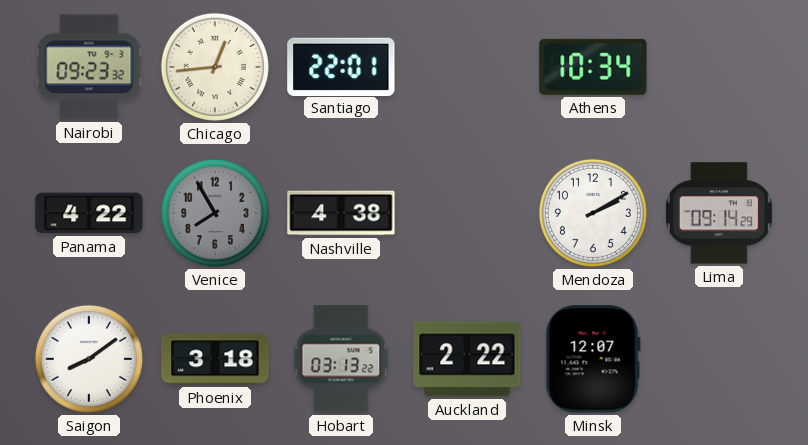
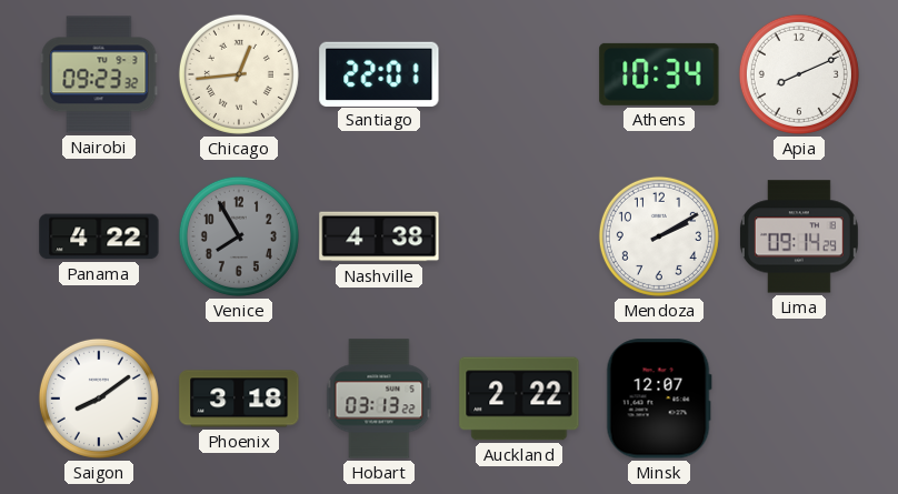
Apia: none -> 8:11 (799, 74)
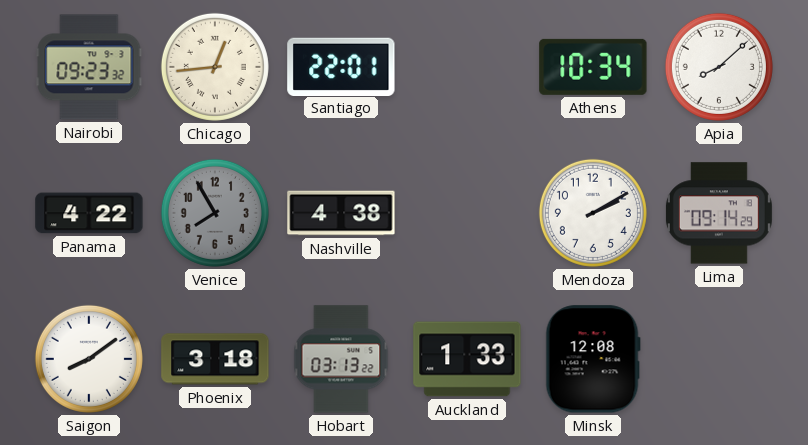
Apia: 8:11 -> 8:08 (719, 67)
Auckland: 2:22 -> 1:33 (467, 359)
Minsk: 12:07 -> 12:08 (593, 359)
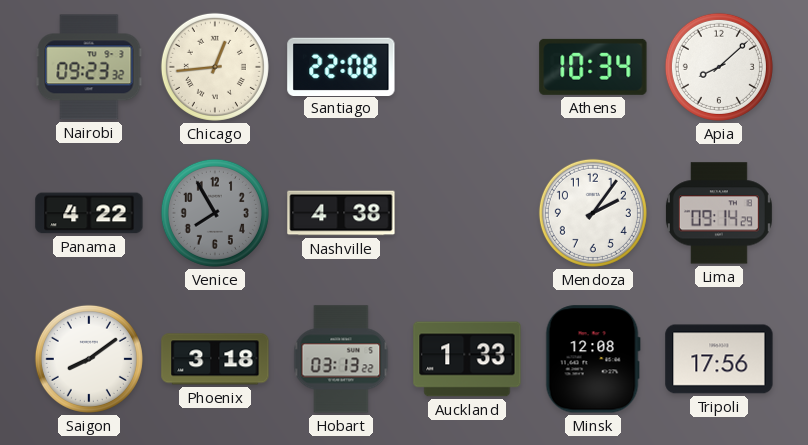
Santiago: 22:01 -> 22:08 (341, 66)
Mendoza: 2:10 -> 2:06 (593, 213)
Tripoli: none -> 17:56 (719, 359)
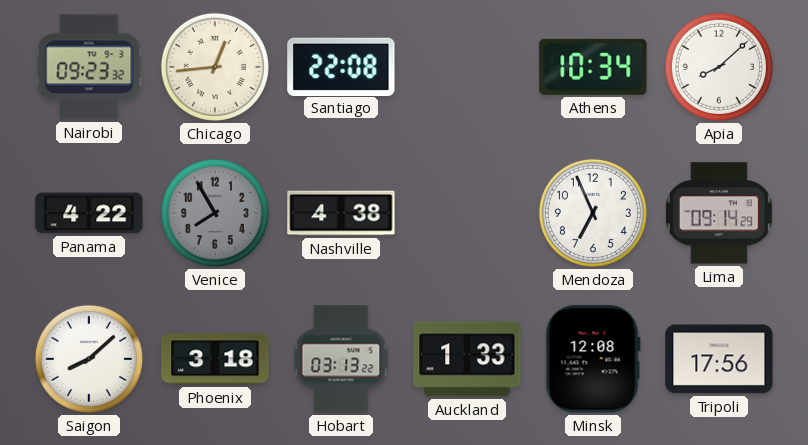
Mendoza: 2:06 -> 6:56 (593, 213)
Saigon: 8:09 -> 8:08 (89, 359)
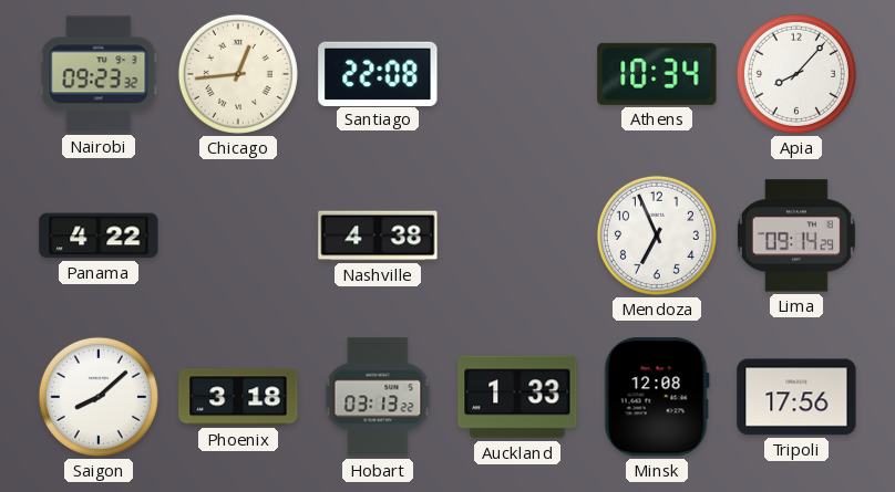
Apia: 8:08 -> 8:07 (796, 74)
Venice: 7:55 -> none (215, 213)
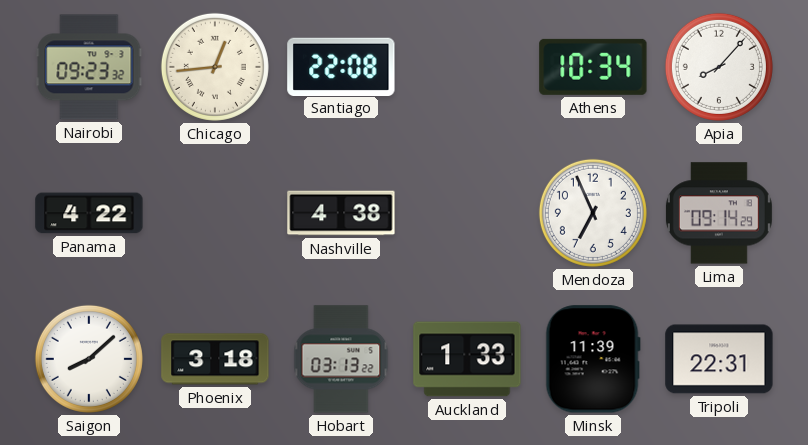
Minsk: 12:08 -> 11:39 (593, 359)
Tripoli: 17:56 -> 22:31 (719, 359)
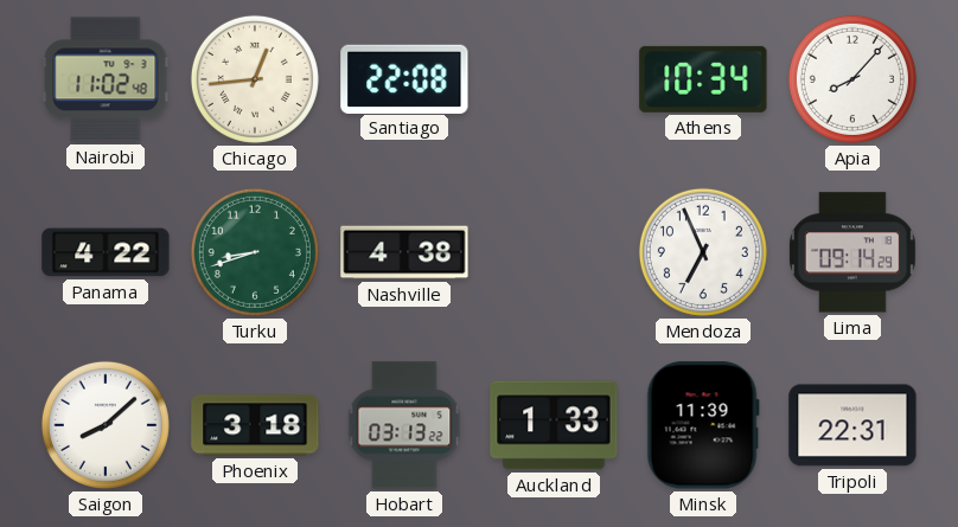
Nairobi: 09:23 -> 11:02 (106, 79)
Turku: none -> 8:42 (255, 252)
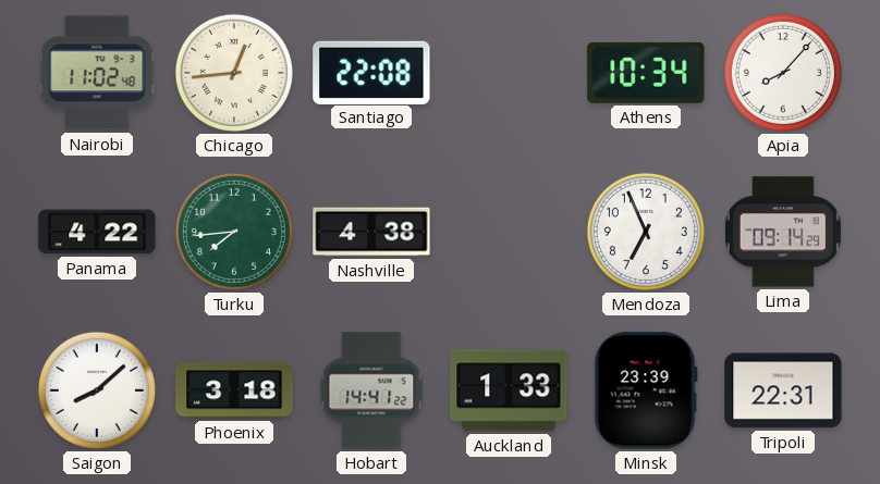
Turku: 8:42 -> 7:44 (234, 232)
Hobart: 03:13 -> 14:41 (371, 390)
Minsk: 11:39 -> 23:39 (646, 390)
